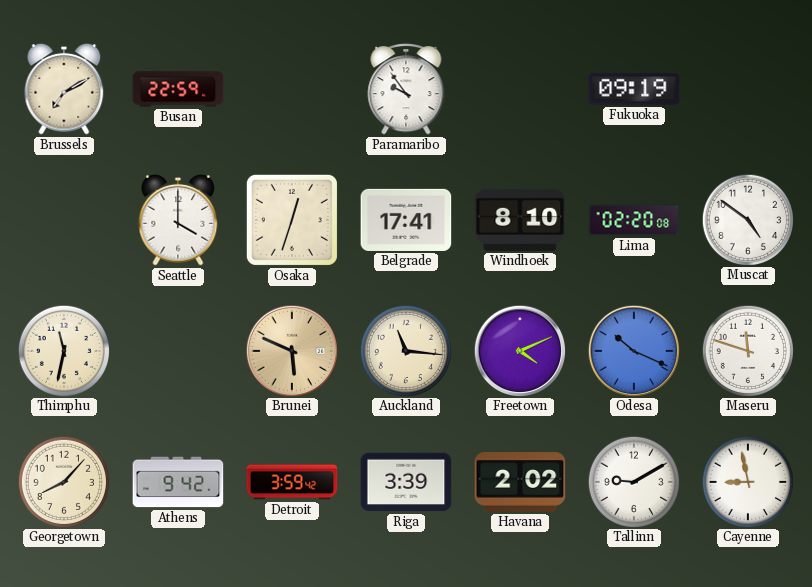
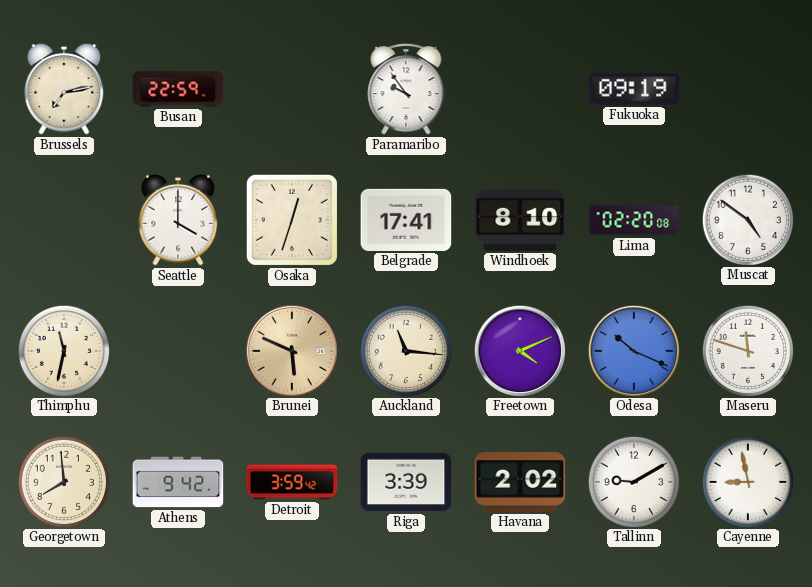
Brussels: 7:10 -> 7:13 (64, 89)
Georgetown: 8:07 -> 7:59 (63, 481)
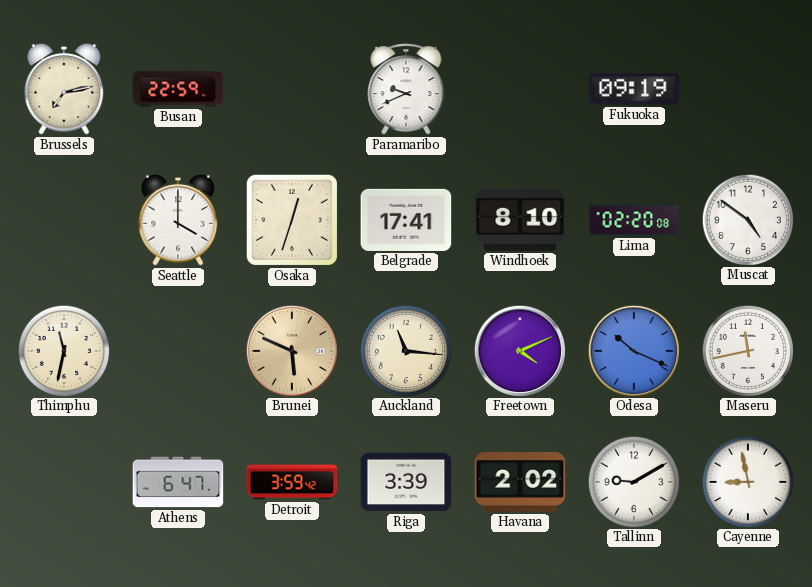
Paramaribo: 9:54 -> 9:41 (406, 90)
Maseru: 11:48 -> 11:43 (747, 350)
Georgetown: 7:59 -> none (63, 481)
Athens: 9:42 -> 6:47 (178, 482)
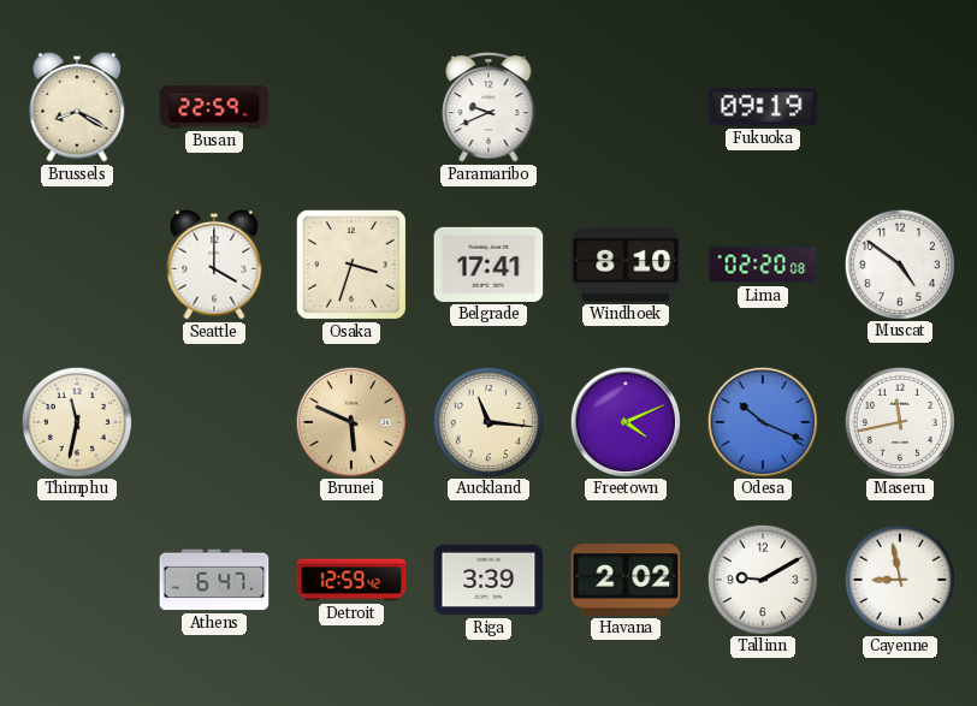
Brussels: 7:13 -> 8:20 (77, 107)
Osaka: 12:33 -> 3:33 (351, 265)
Detroit: 3:59 -> 12:59 (351, 580)
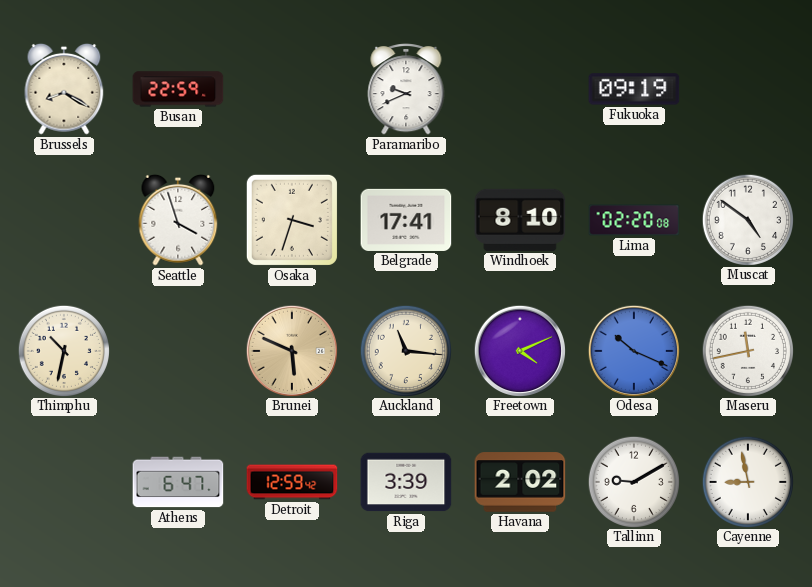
Seattle: 4:00 -> 3:57 (178, 220)
Thimphu: 11:32 -> 10:32 (63, 350)
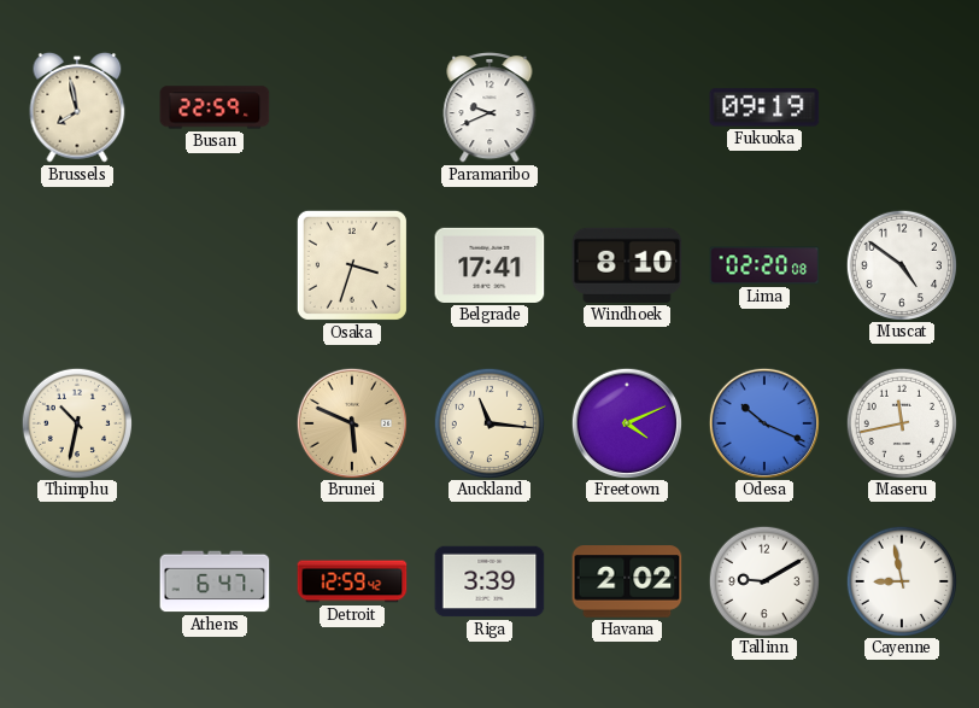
Brussels: 8:20 -> 7:58 (77, 107)
Seattle: 3:57 -> none (178, 220)
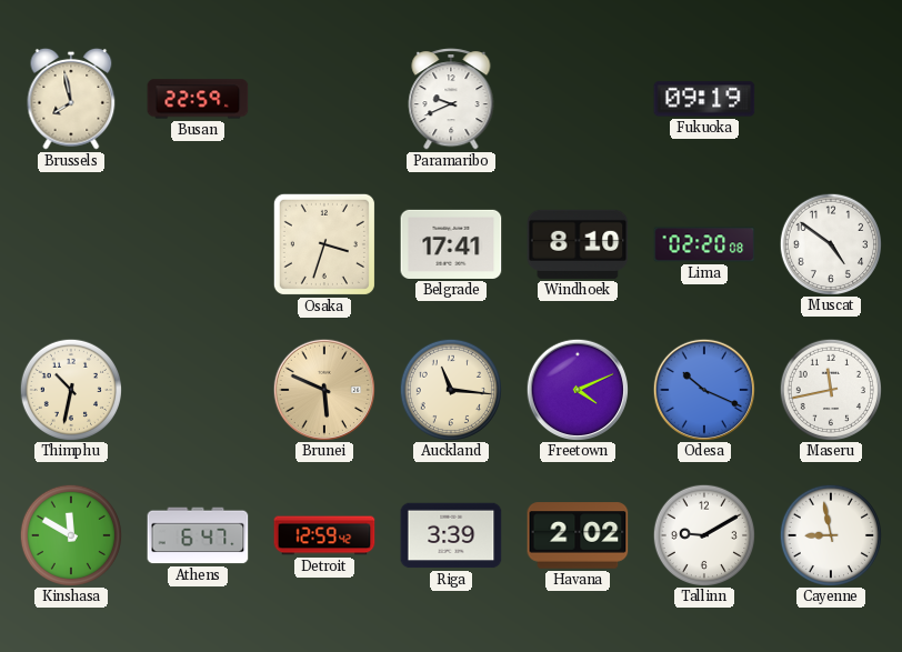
Kinshasa: none -> 11:50 (70, 534)
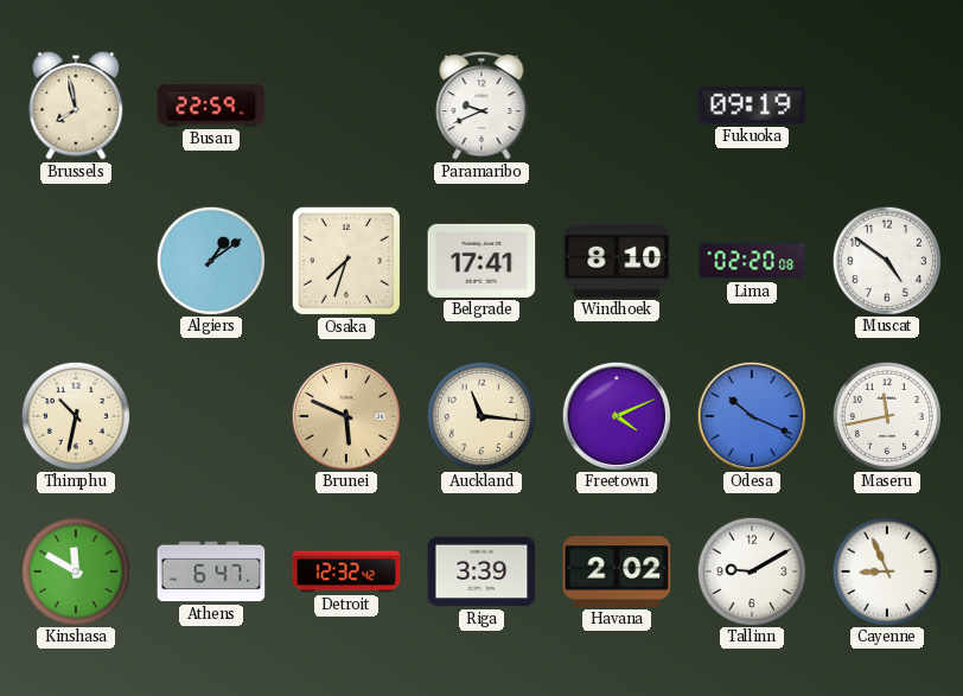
Algiers: none -> 1:09 (210, 260)
Osaka: 3:33 -> 7:33 (346, 261)
Detroit: 12:59 -> 12:32 (346, 572)
Cayenne: 8:58 -> 8:56 (886, 570)
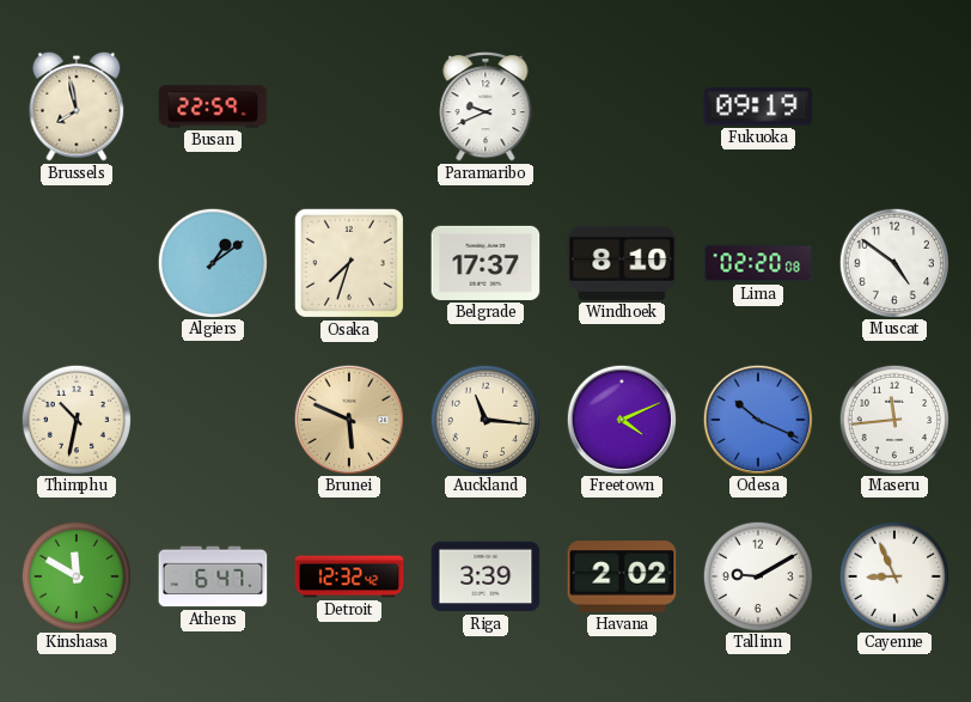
Belgrade: 17:41 -> 17:37 (485, 263)
Maseru: 11:43 -> 11:44 (893, 419)
